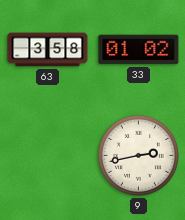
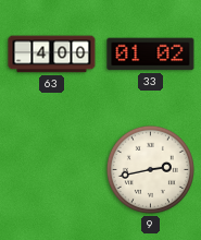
63: 3:58 -> 4:00 (52, 55)
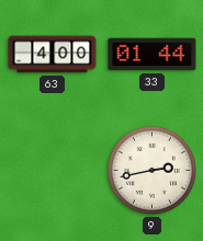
33: 01:02 -> 01:44 (153, 55)
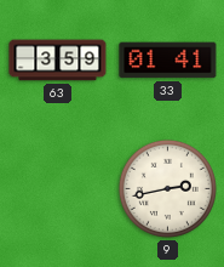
63: 4:00 -> 3:59 (58, 61)
33: 01:44 -> 01:41 (168, 61)
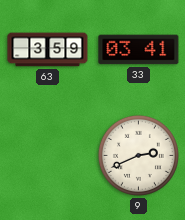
33: 01:41 -> 03:41 (139, 50)
9: 2:43 -> 2:41 (138, 155)
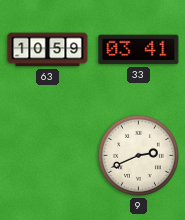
63: 3:59 -> 10:59 (48, 50)
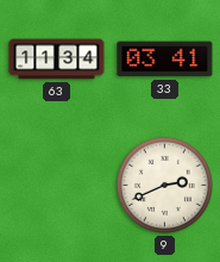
63: 10:59 -> 11:34 (57, 60)
